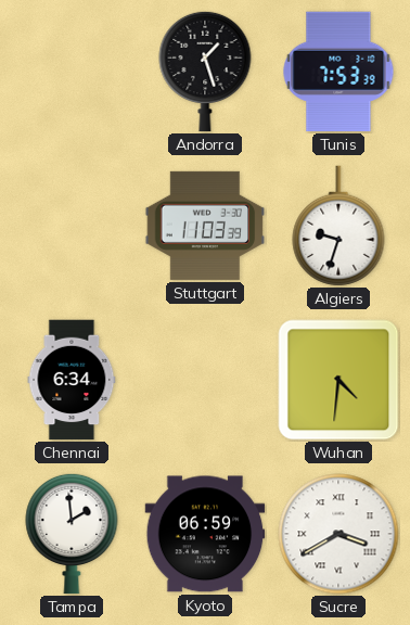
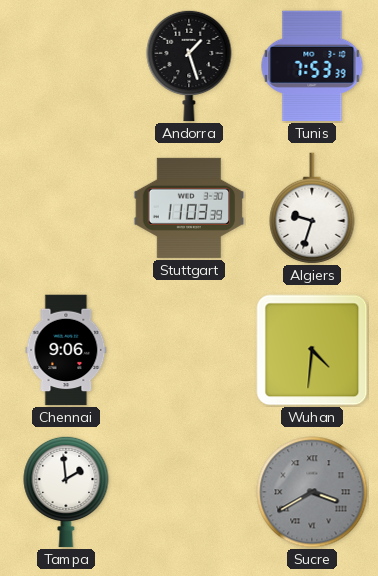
Chennai: 6:34 -> 9:06 (66, 350)
Kyoto: 06:59 -> none (205, 534)
Sucre dial: white -> grey (312, 492)
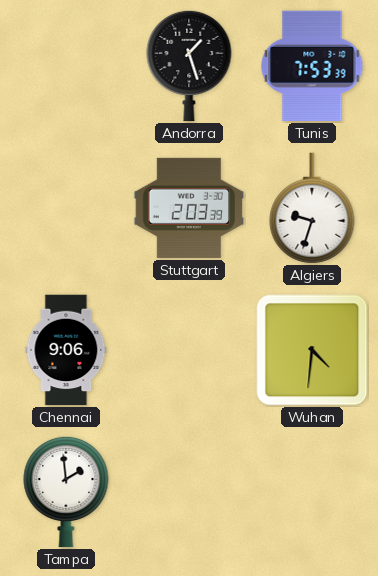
Stuttgart: 11:03 -> 2:03 (189, 208)
Sucre: 3:40 -> none (312, 492)
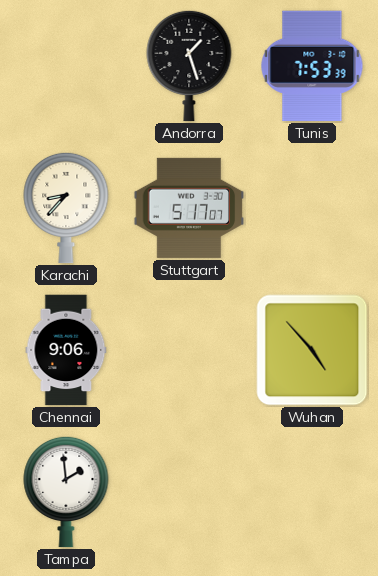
Karachi: none -> 8:37 (66, 208)
Stuttgart: 2:03 -> 5:17 (189, 208)
Algiers: 9:33 -> none (312, 208)
Wuhan: 4:31 -> 4:53 (312, 350)
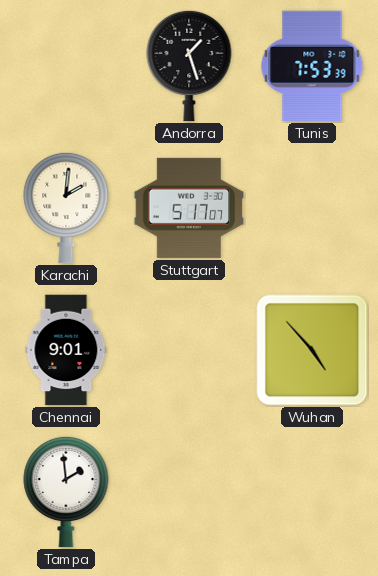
Karachi: 8:37 -> 2:01 (66, 208)
Chennai: 9:06 -> 9:01 (66, 350)
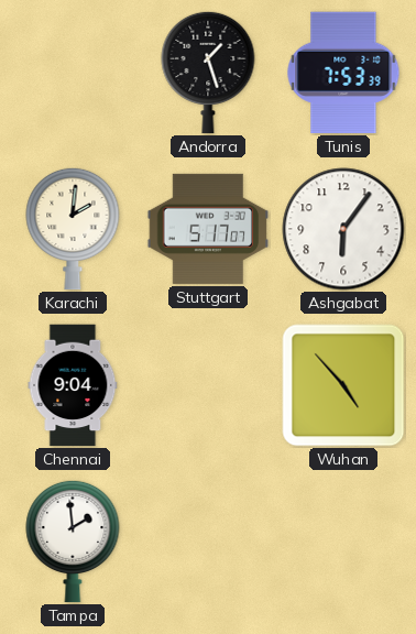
Ashgabat: none -> 6:06 (343, 229)
Chennai: 9:01 -> 9:04 (73, 385)
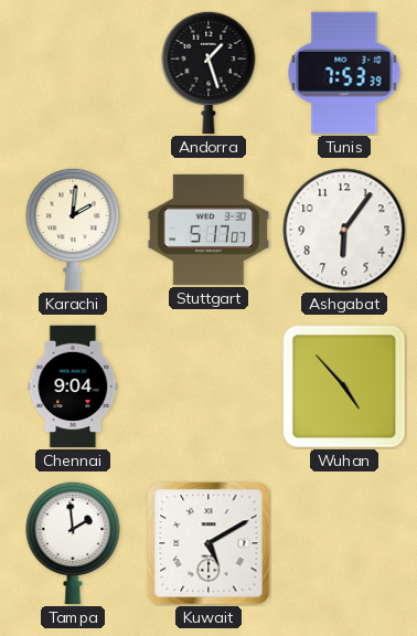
Kuwait: none -> 5:10 (209, 543)
